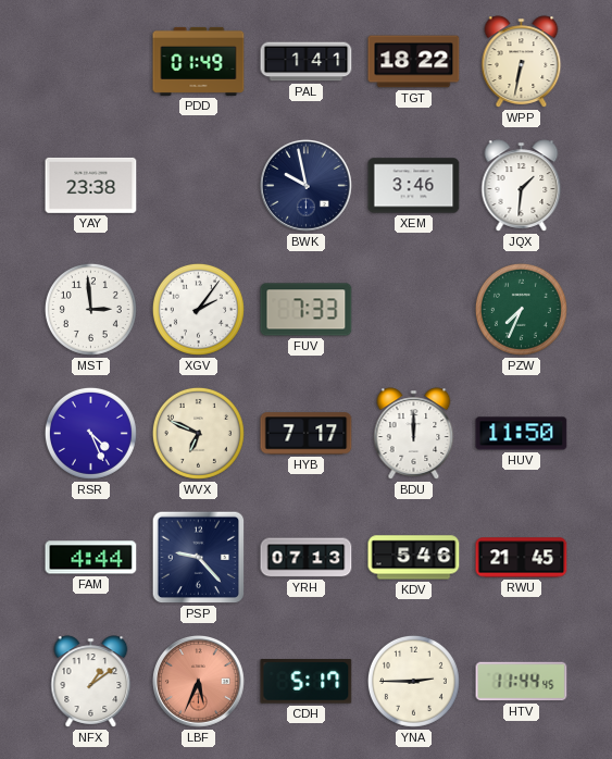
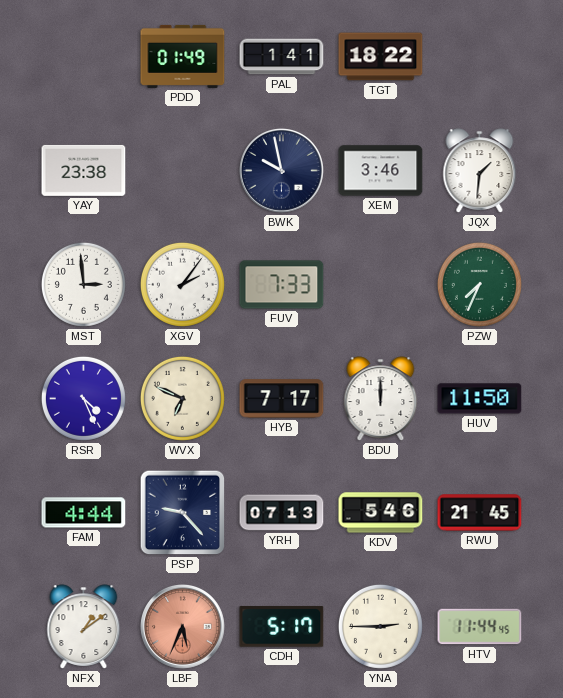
WPP: 6:32 -> none (522, 62)
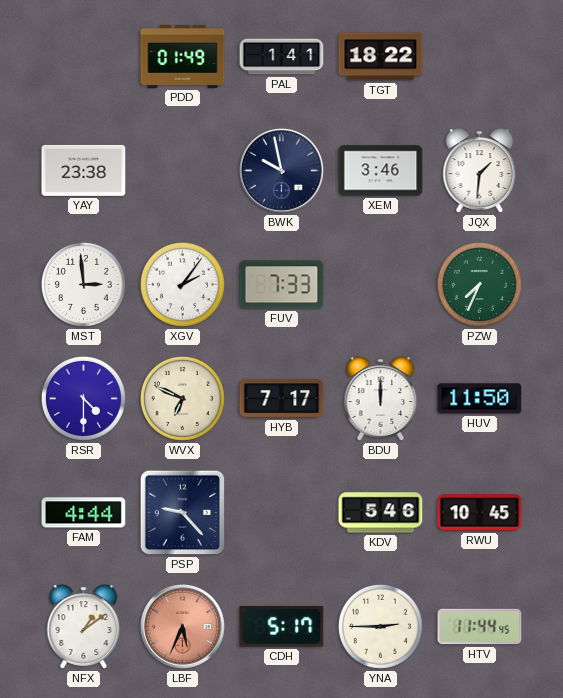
RSR: 4:26 -> 4:30 (83, 398)
YRH: 07:13 -> none (282, 513)
RWU: 21:45 -> 10:45 (480, 513)
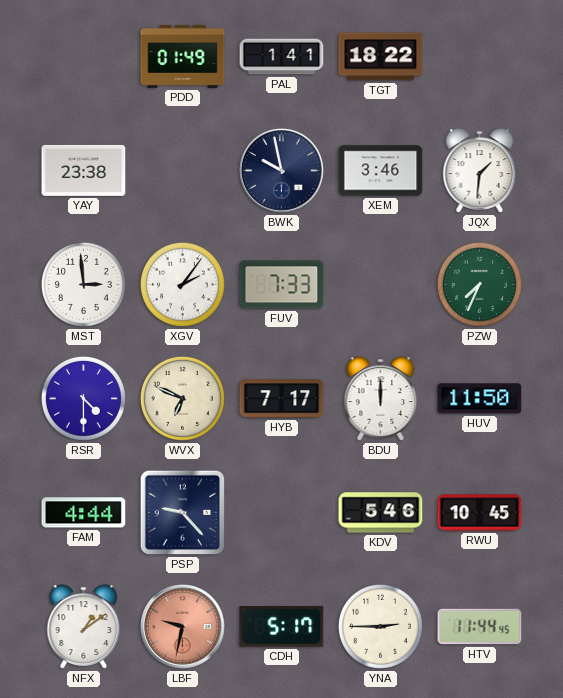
LBF: 5:34 -> 9:32 (183, 627)
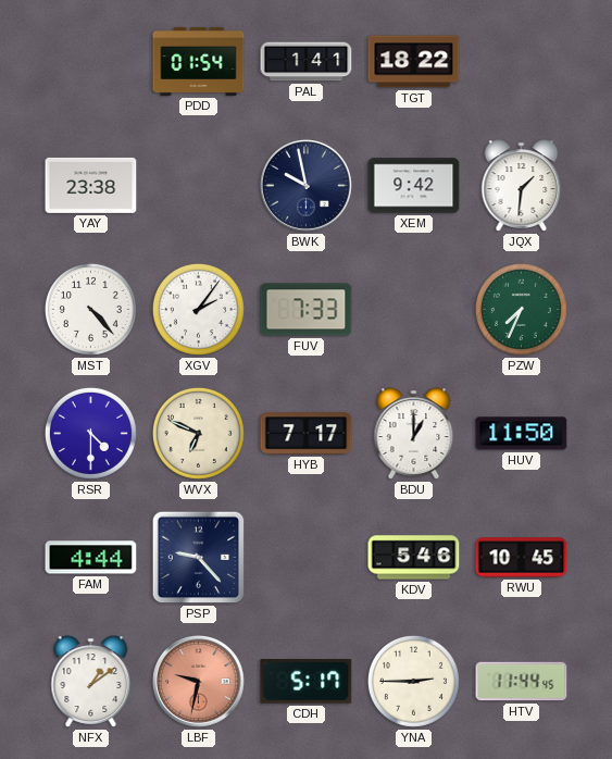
PDD: 01:49 -> 01:54 (199, 61)
XEM: 3:46 -> 9:42 (414, 186)
MST: 2:59 -> 4:23 (90, 309)
BDU: 12:00 -> 1:00 (414, 434)
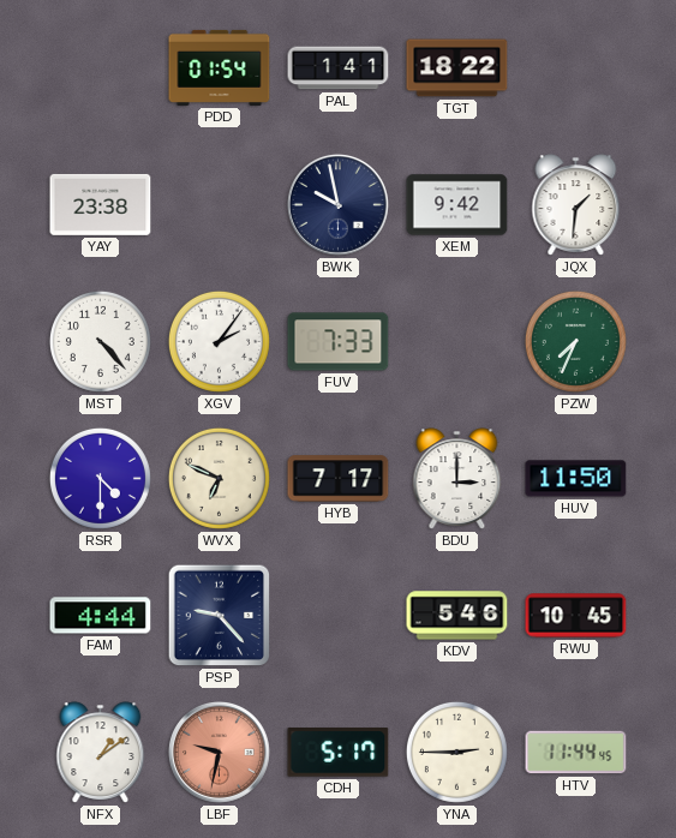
BDU: 1:00 -> 3:00 (457, 479)
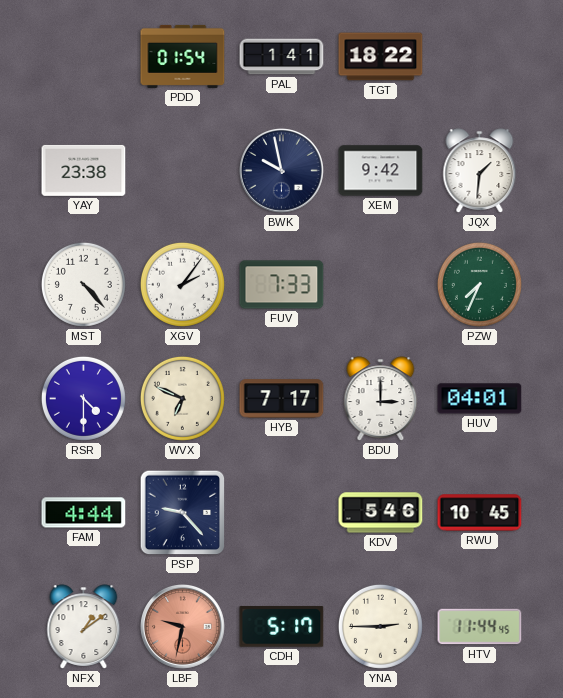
HUV: 11:50 -> 04:01 (480, 399)
